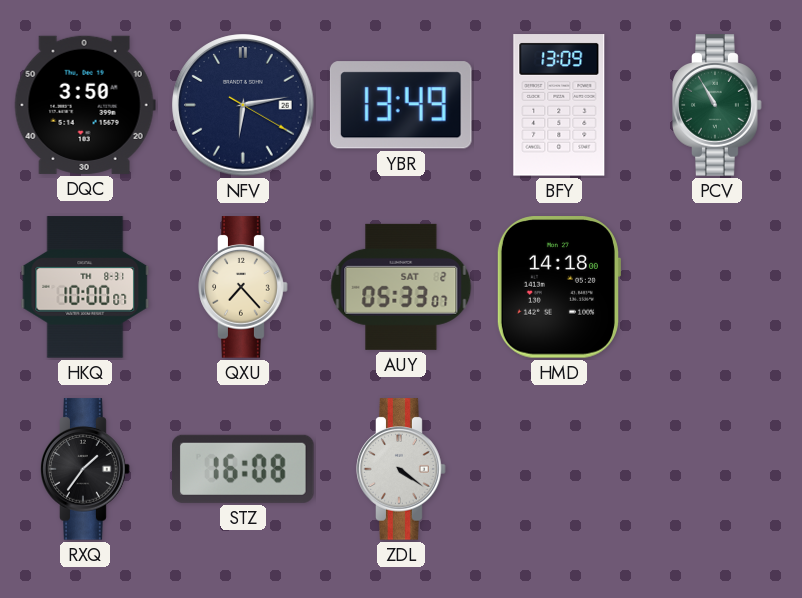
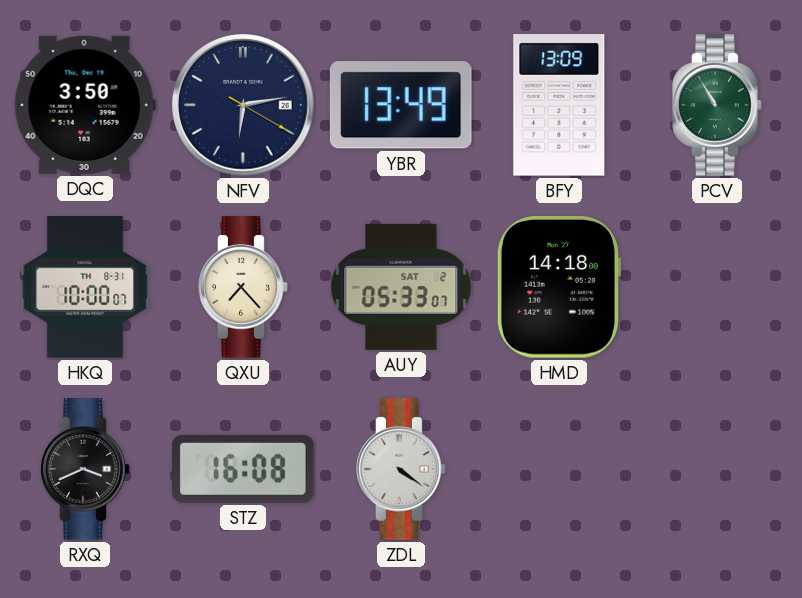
RXQ: 1:36 -> 3:41 (85, 469)
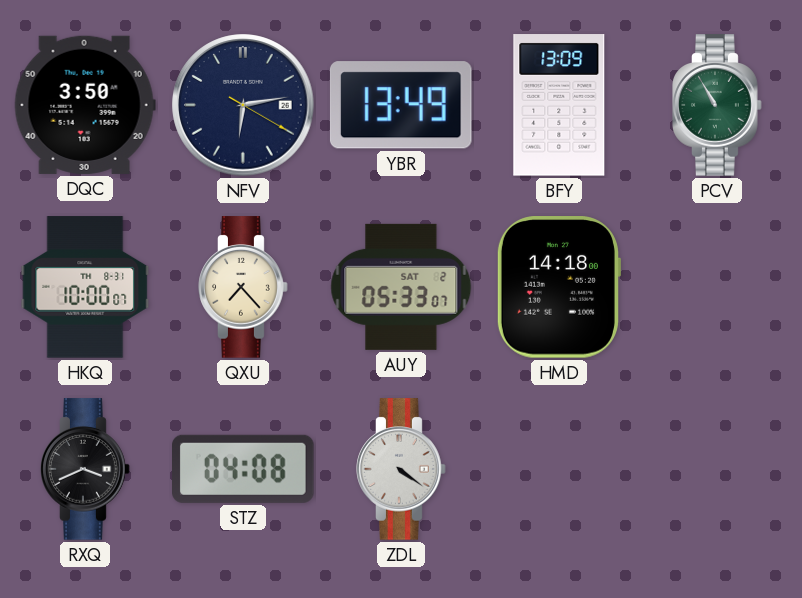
STZ: 16:08 -> 04:08 (244, 469)
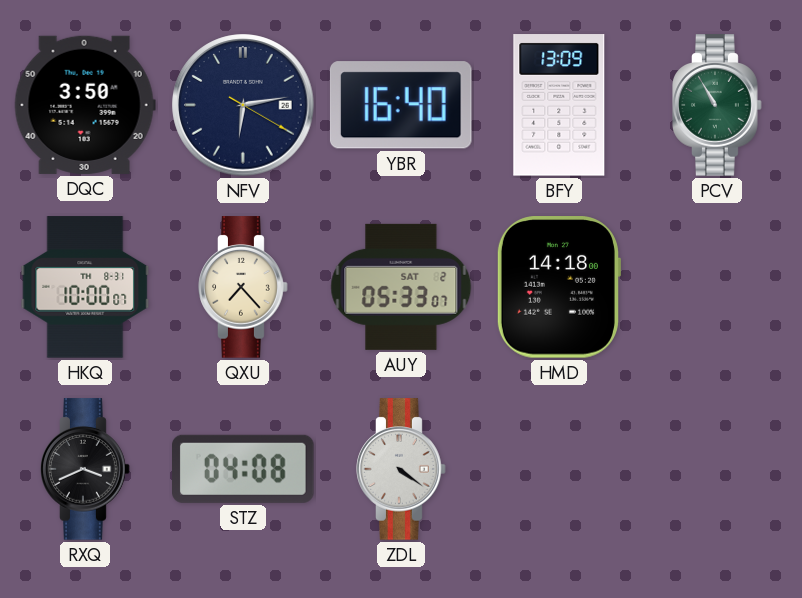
YBR: 13:49 -> 16:40 (401, 105)
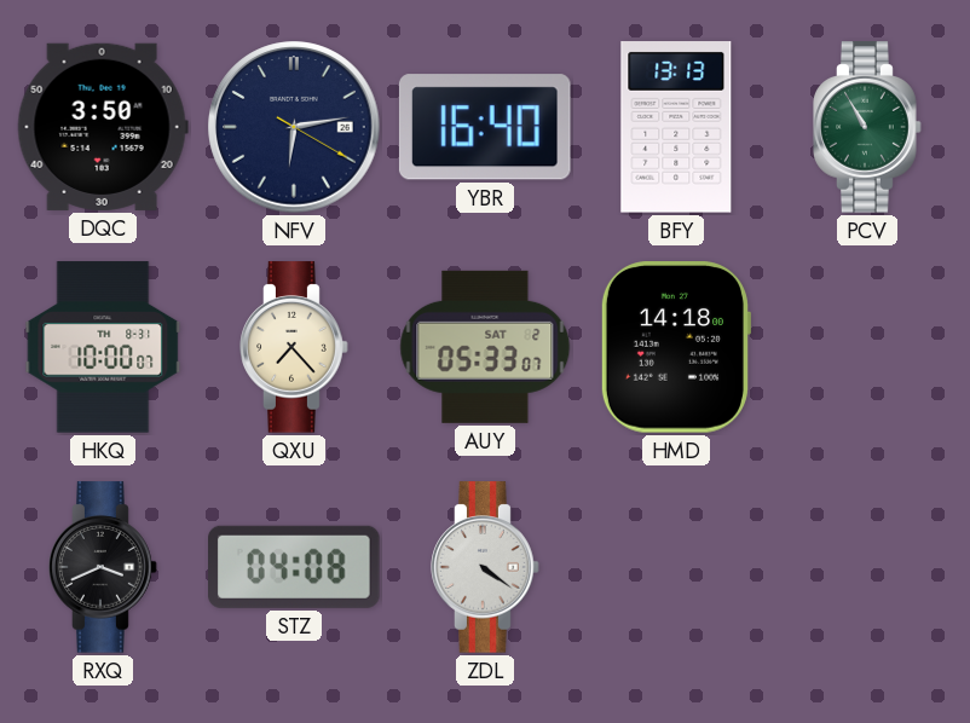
BFY: 13:09 -> 13:13 (676, 127)
